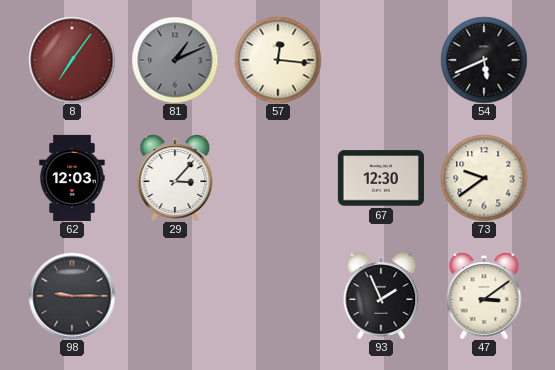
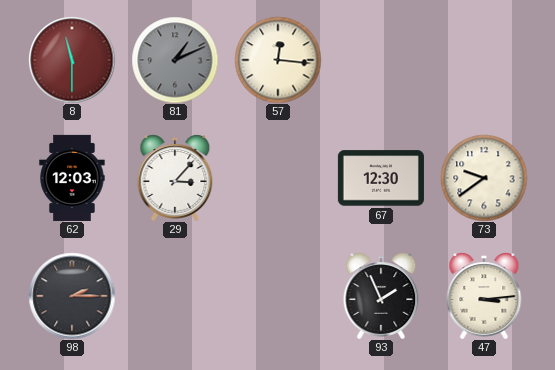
8: 7:06 -> 11:30 (72, 60)
54: 5:41 -> none (484, 60)
98: 9:15 -> 2:15 (72, 296)
47: 3:09 -> 3:14 (484, 296)
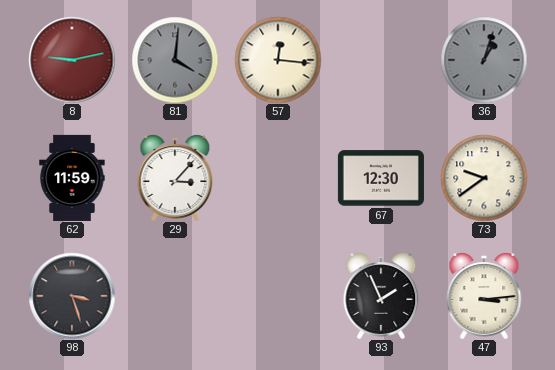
8: 11:30 -> 9:13 (72, 60)
81: 1:11 -> 4:01 (175, 60)
36: none -> 1:03 (484, 60)
62: 12:03 -> 11:59 (72, 178)
98: 2:15 -> 3:27 (72, 296)
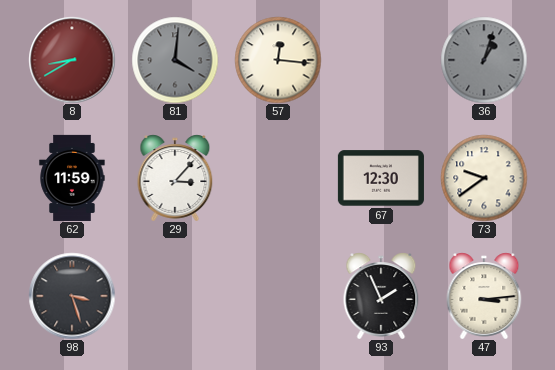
8: 9:13 -> 8:40 (72, 60)
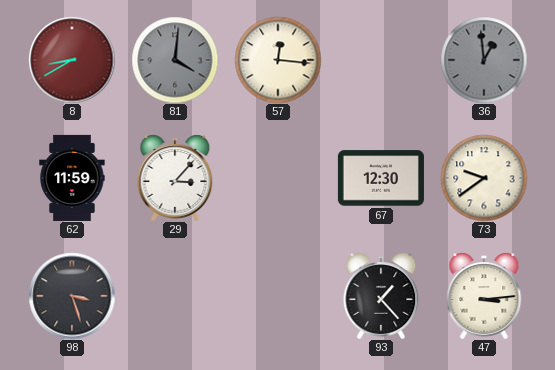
36: 1:03 -> 12:59 (484, 60)
93: 1:56 -> 1:23 (381, 296)
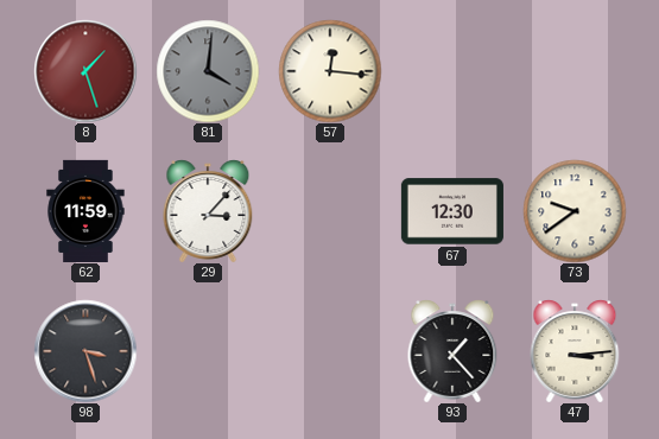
8: 8:40 -> 1:27 (85, 71)
36: 12:59 -> none (484, 60)
